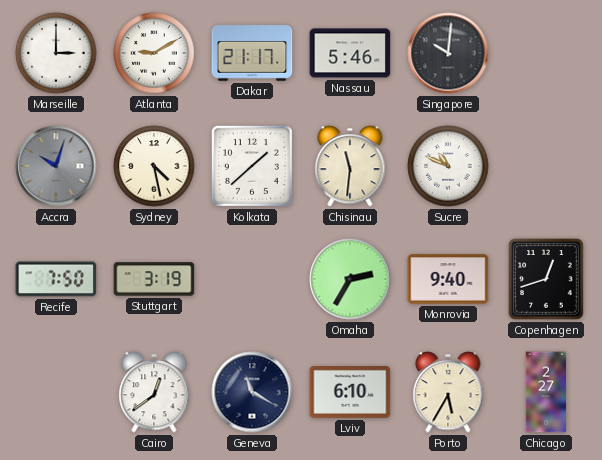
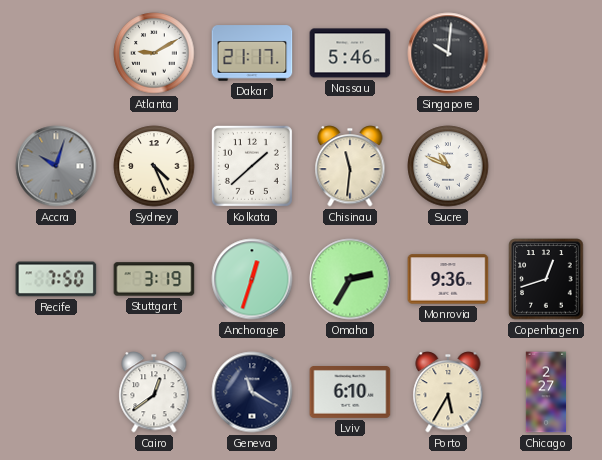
Marseille: 3:00 -> none (56, 53)
Sydney: 4:28 -> 4:26 (154, 166)
Anchorage: none -> 12:33 (252, 279)
Monrovia: 9:40 -> 9:36 (448, 279)
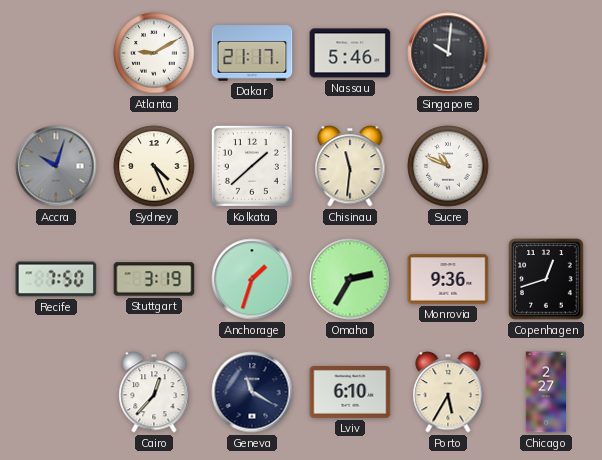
Anchorage: 12:33 -> 1:33 (252, 279)
Cairo: 12:39 -> 12:37 (154, 392)
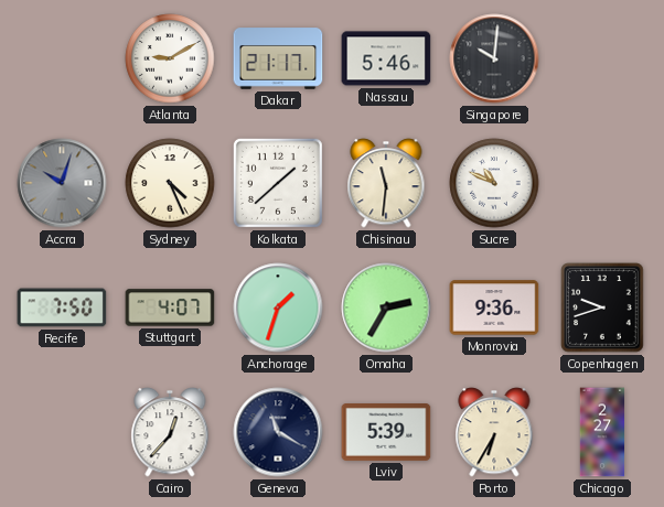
Stuttgart: 3:19 -> 4:07 (170, 308)
Copenhagen: 12:42 -> 9:42 (602, 308)
Lviv: 6:10 -> 5:39 (386, 433)
Porto: 5:35 -> 6:35 (494, 432)
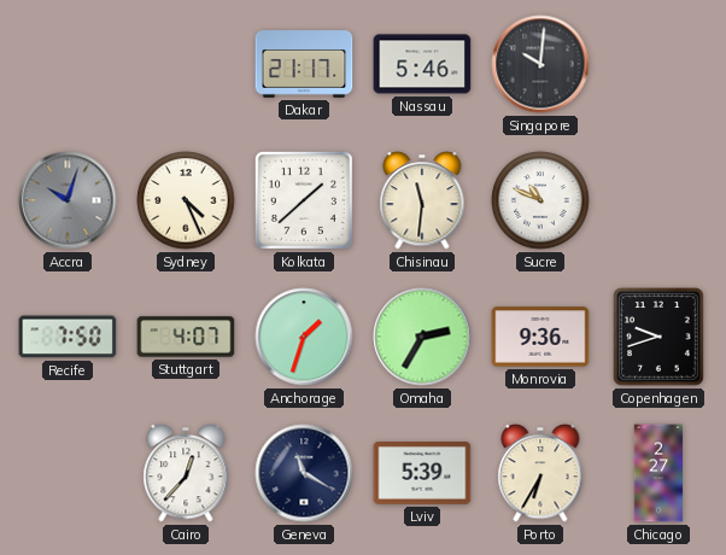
Atlanta: 9:10 -> none (170, 58)
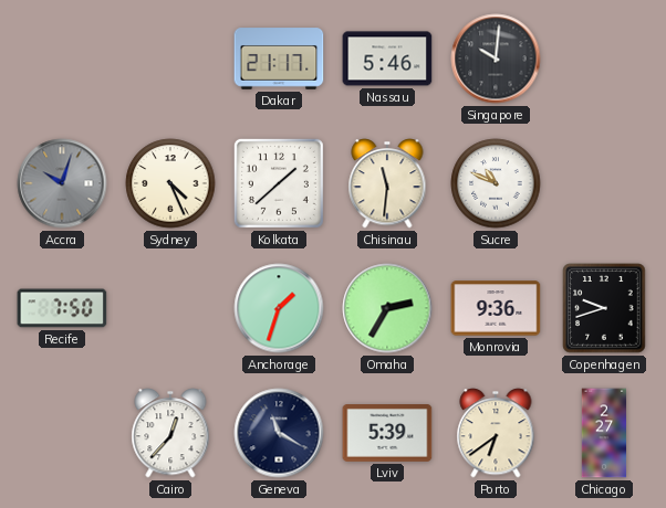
Stuttgart: 4:07 -> none (186, 337)
Porto: 6:35 -> 6:39 (496, 433)
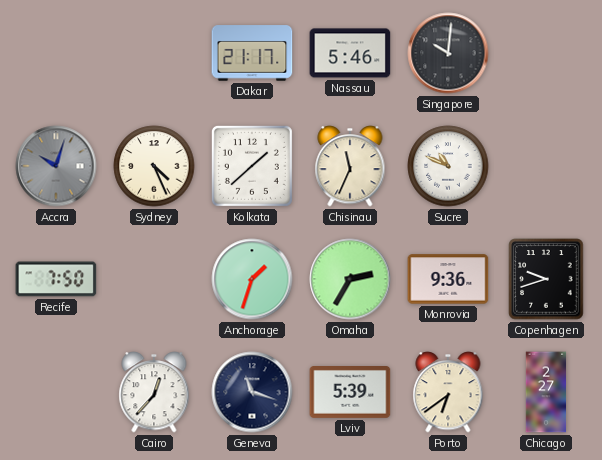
Chisinau: 11:31 -> 11:34 (350, 166)
Geneva: 11:20 -> 11:18 (252, 392)
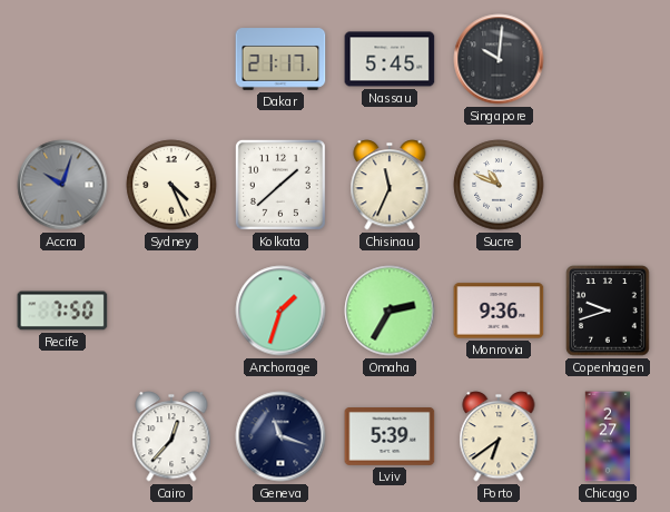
Nassau: 5:46 -> 5:45 (390, 59)
